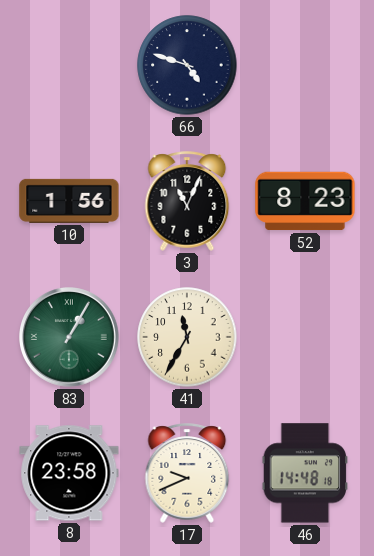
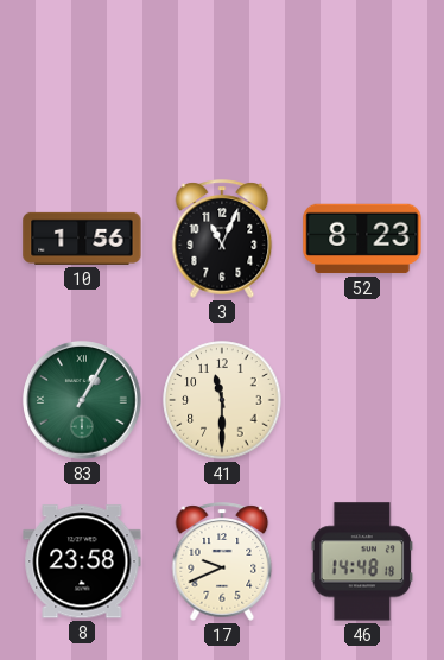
66: 4:48 -> none (187, 65)
41: 11:35 -> 11:30 (222, 400)
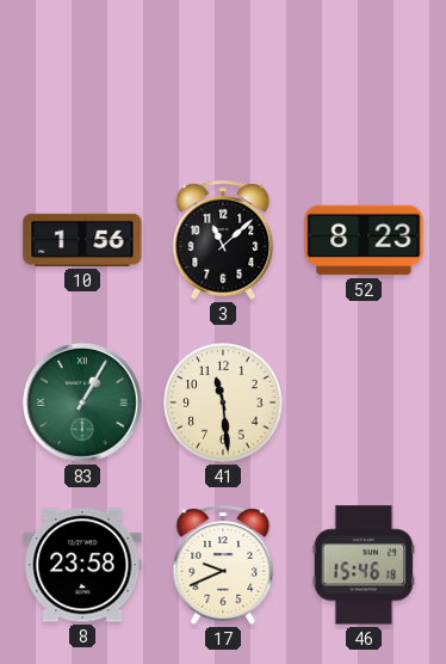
3: 11:04 -> 11:08 (223, 240)
41: 11:30 -> 11:29 (223, 402)
46: 14:48 -> 15:46 (364, 565)
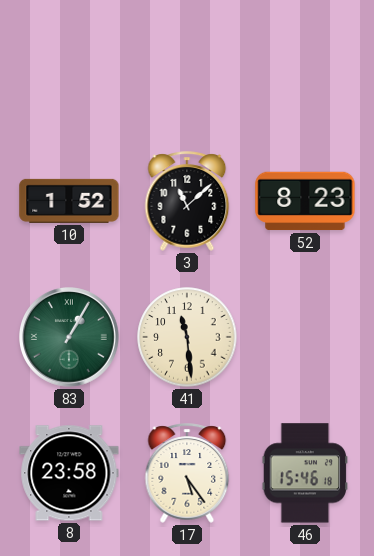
10: 1:56 -> 1:52 (69, 201)
17: 9:41 -> 5:24 (187, 473)
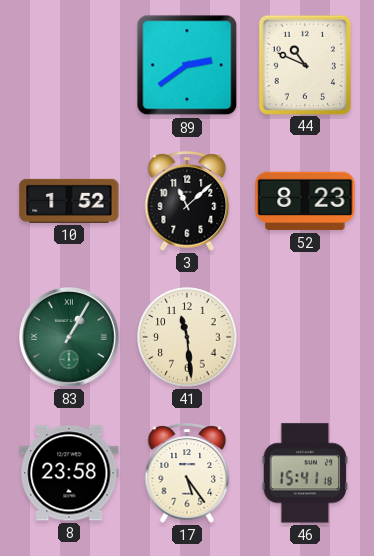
89: none -> 2:39 (187, 65)
44: none -> 10:49 (305, 64)
46: 15:46 -> 15:41 (305, 473)
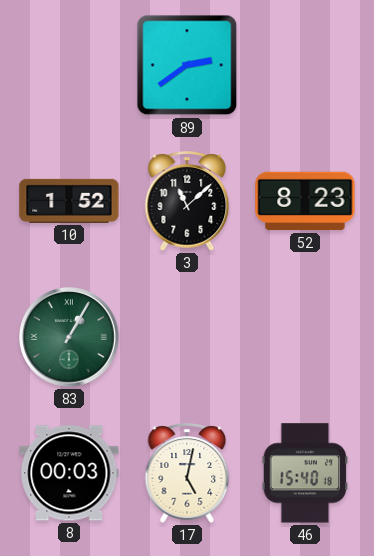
44: 10:49 -> none (305, 64)
41: 11:29 -> none (187, 337)
8: 23:58 -> 00:03 (69, 473)
17: 5:24 -> 5:02 (187, 473)
46: 15:41 -> 15:40 (305, 473)
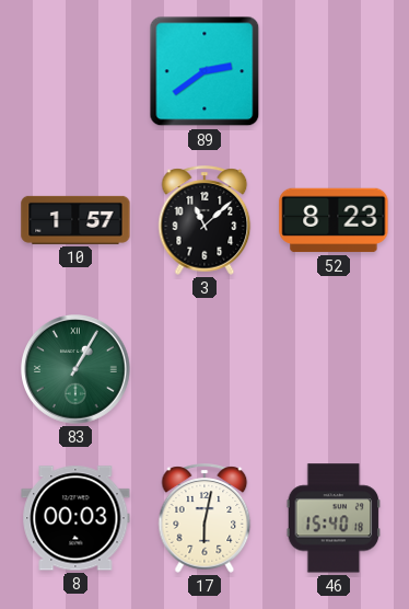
10: 1:52 -> 1:57 (75, 220)
17: 5:02 -> 6:02 (204, 518)
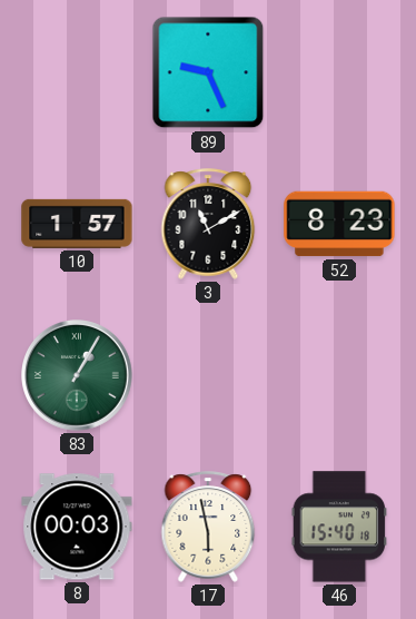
89: 2:39 -> 9:26 (208, 72)
3: 11:08 -> 11:10 (208, 224)
17: 6:02 -> 5:58 (208, 527)
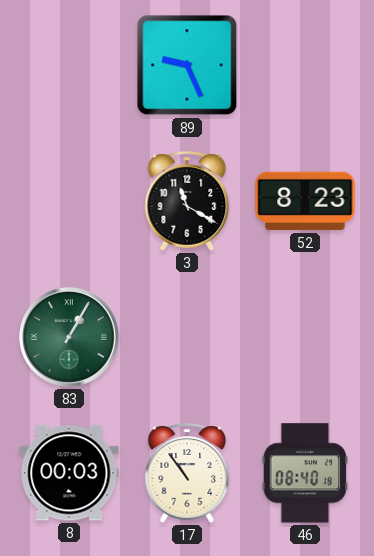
10: 1:57 -> none (77, 224)
3: 11:10 -> 11:20 (187, 201)
17: 5:58 -> 10:54 (187, 473)
46: 15:40 -> 08:40 (305, 473)
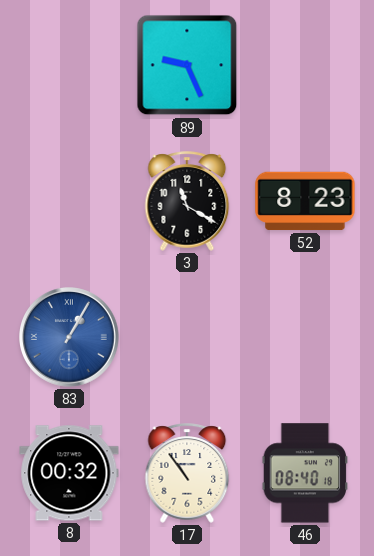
83 dial: green -> blue (70, 338)
8: 00:03 -> 00:32 (69, 473)
